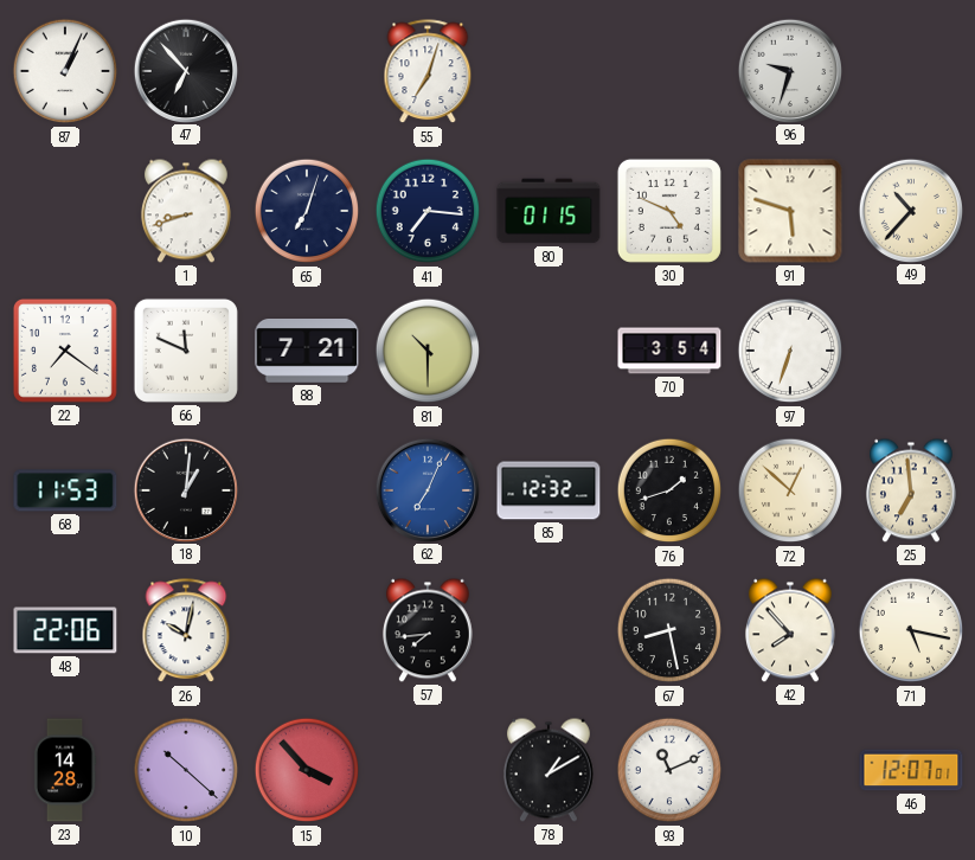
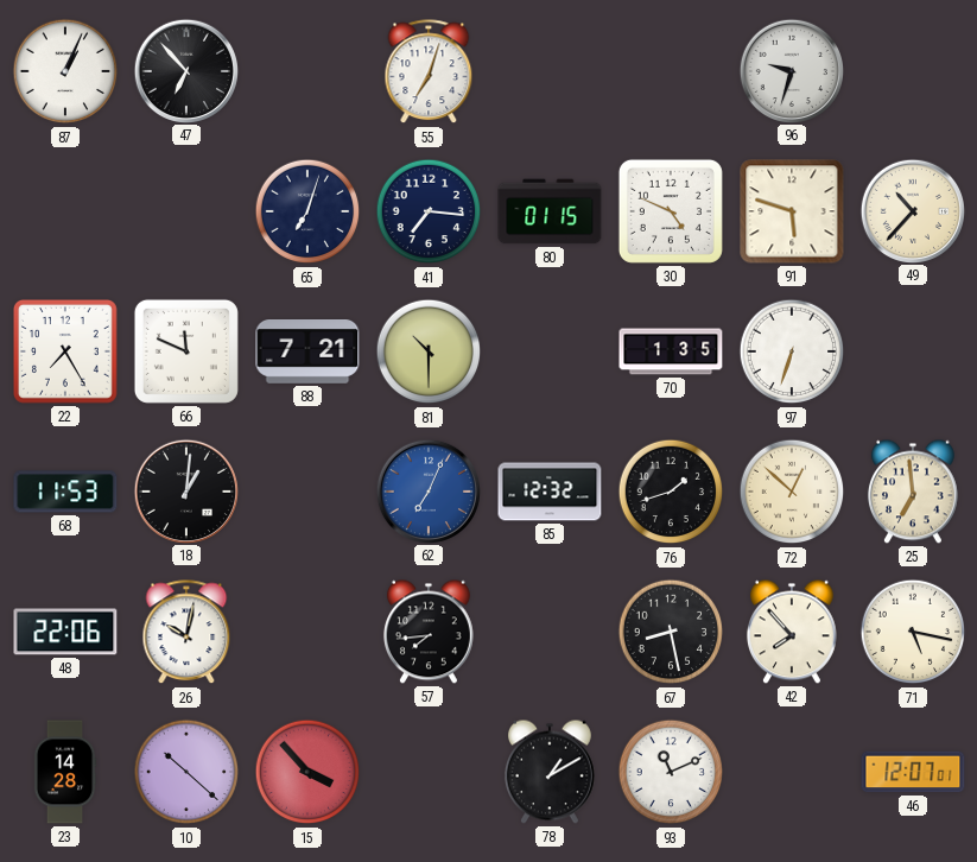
1: 8:42 -> none (186, 211)
22: 7:21 -> 7:25 (65, 351)
70: 3:54 -> 1:35 (671, 351)
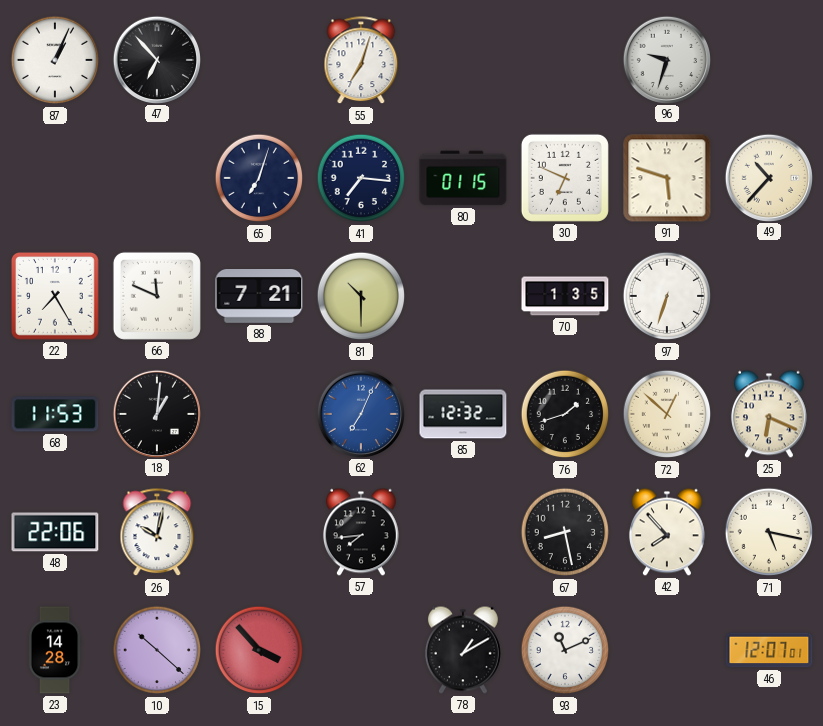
30: 4:49 -> 6:49 (565, 178)
25: 6:59 -> 6:19 (769, 414)
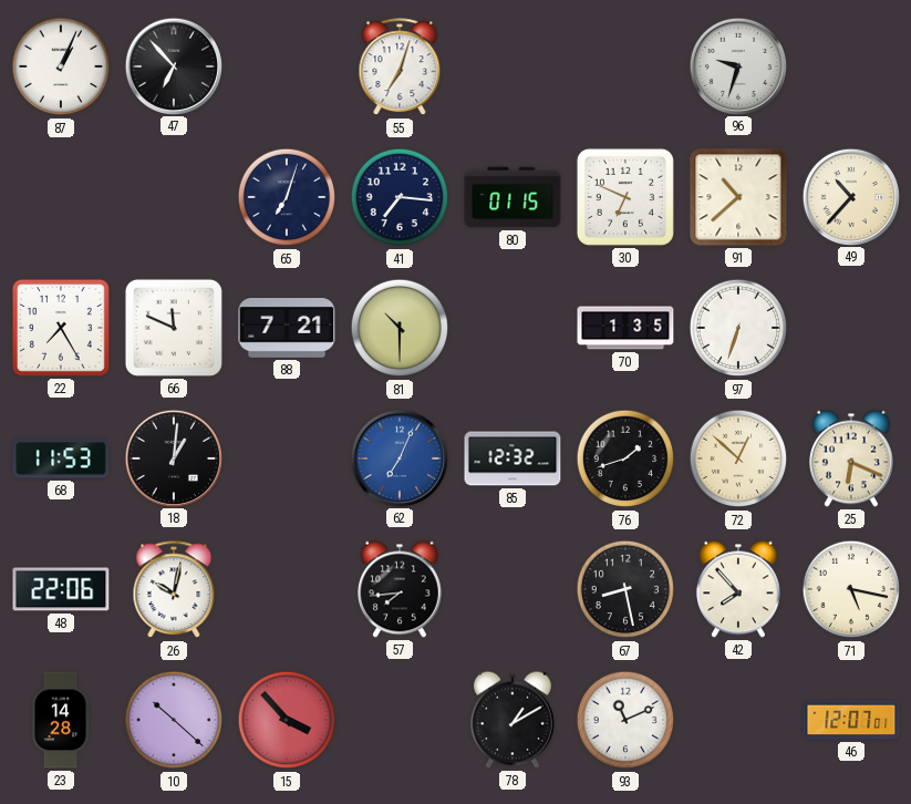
91: 5:48 -> 10:38 (738, 197)
